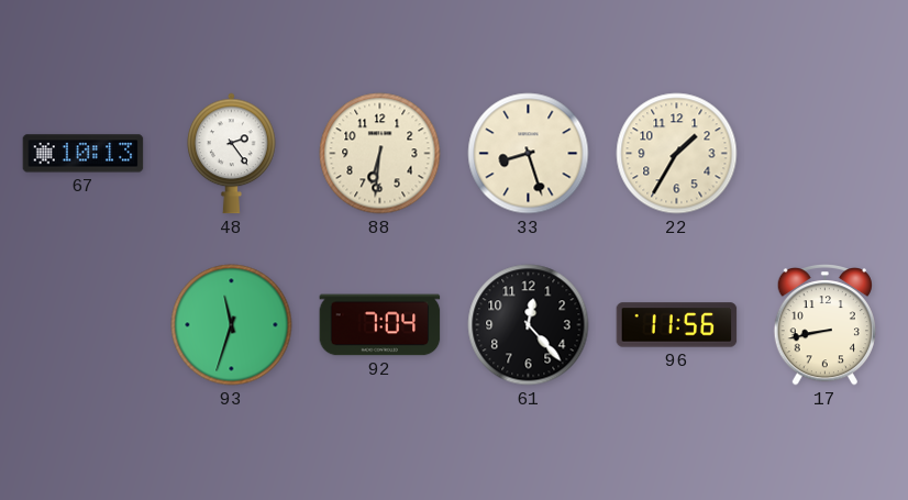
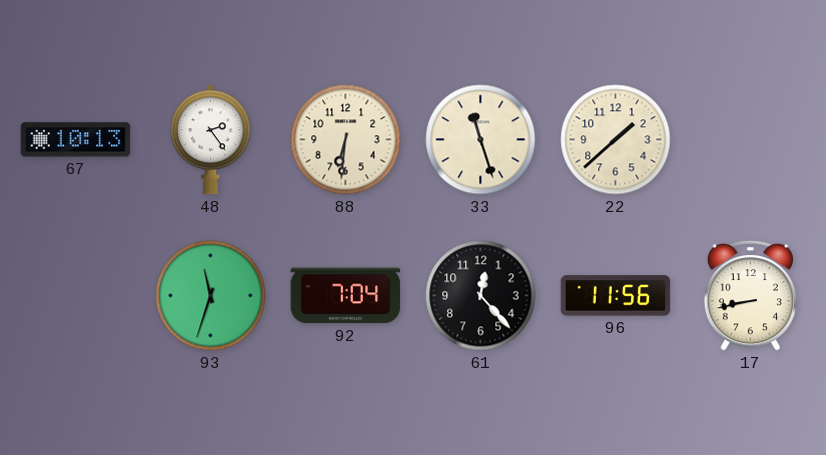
33: 8:27 -> 11:27 (481, 140)
22: 1:35 -> 1:38 (616, 140)
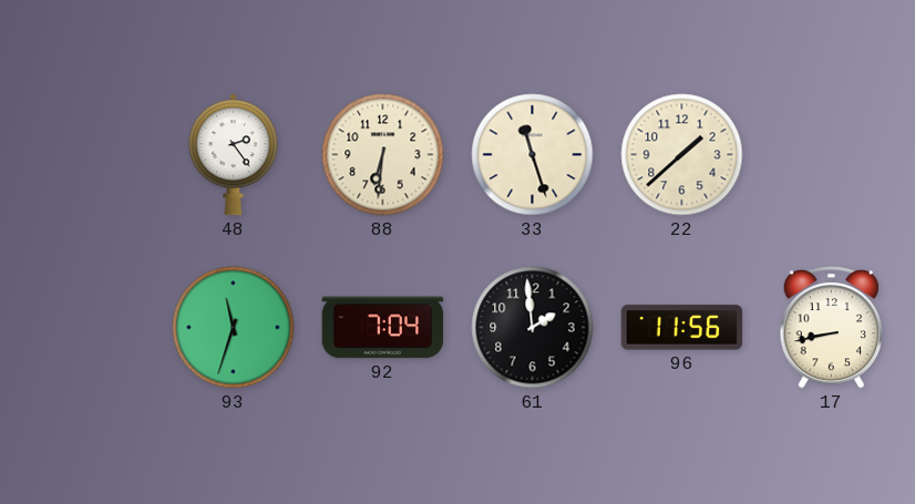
67: 10:13 -> none (76, 140)
61: 12:23 -> 1:59 (533, 328)
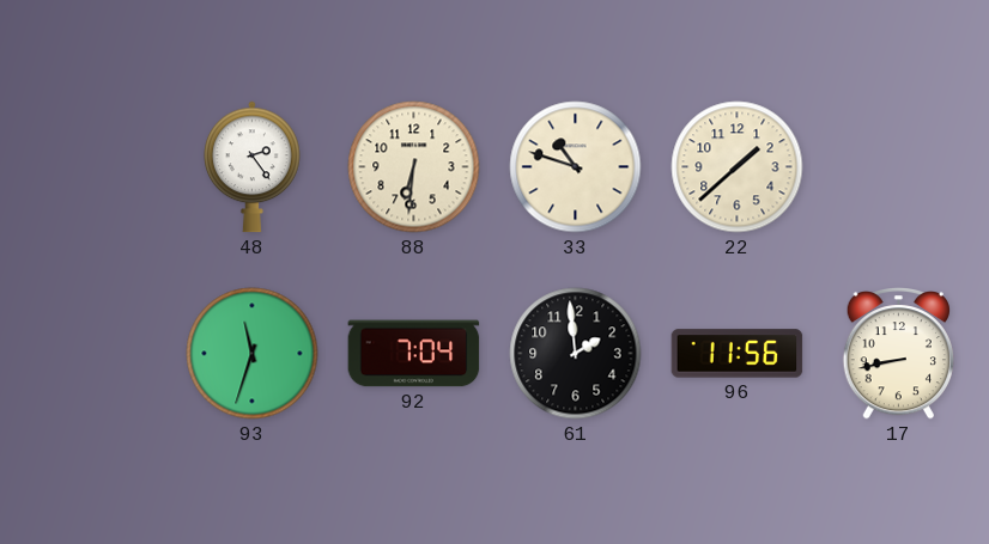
33: 11:27 -> 10:48 (576, 167)
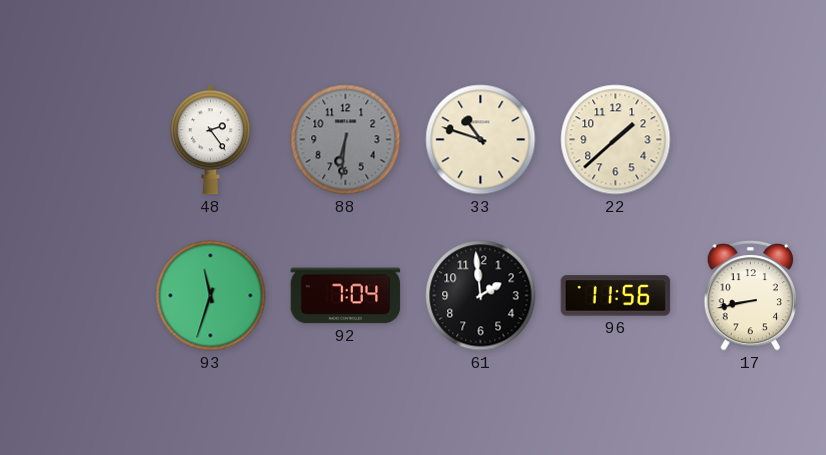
88 dial: cream -> grey (346, 140)
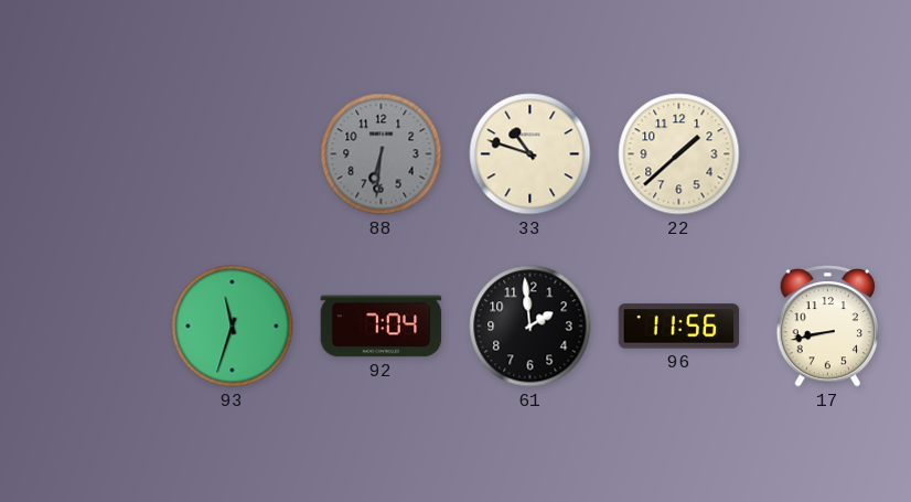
48: 2:24 -> none (211, 140)
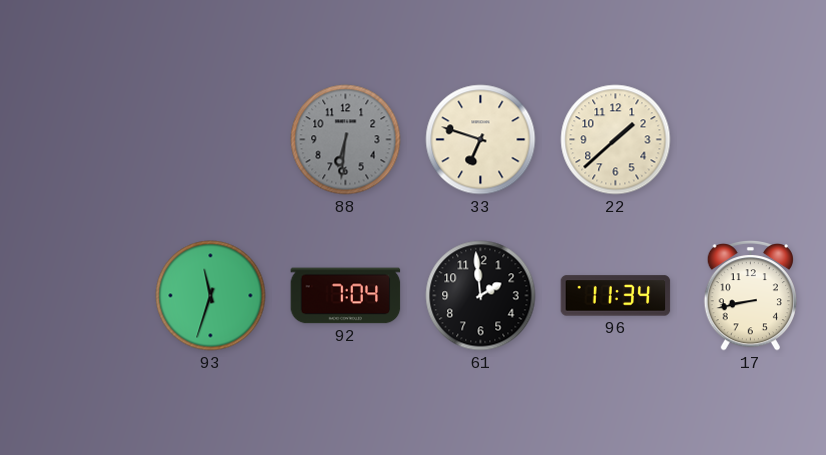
33: 10:48 -> 6:48 (481, 140)
96: 11:56 -> 11:34 (616, 296)
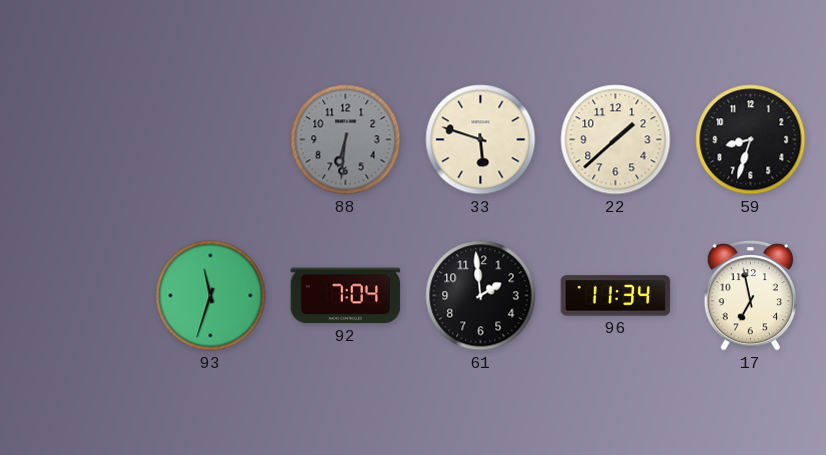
33: 6:48 -> 5:48 (481, 140)
59: none -> 8:33 (751, 140)
17: 8:43 -> 6:58 (750, 296)
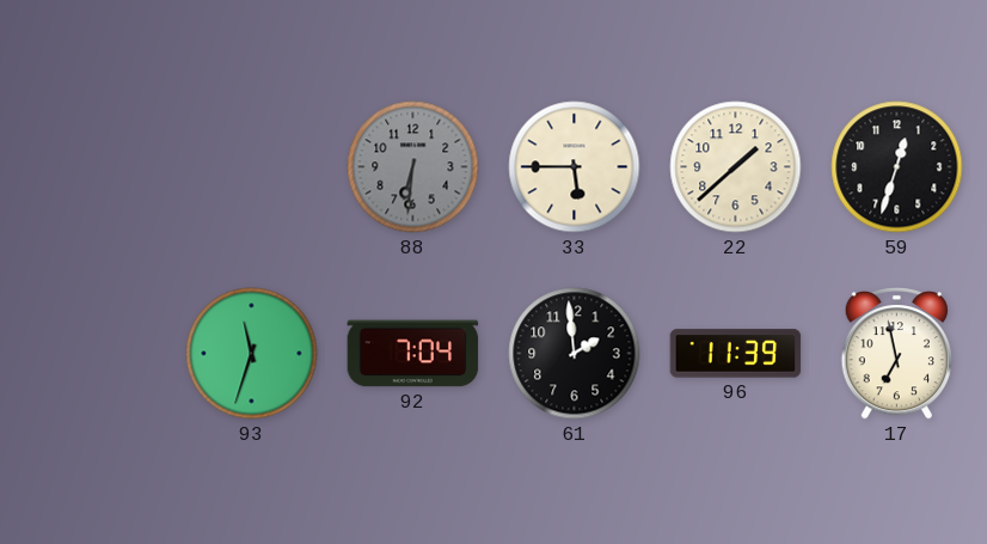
33: 5:48 -> 5:45 (575, 167)
59: 8:33 -> 12:33 (897, 167)
96: 11:34 -> 11:39 (736, 354)
